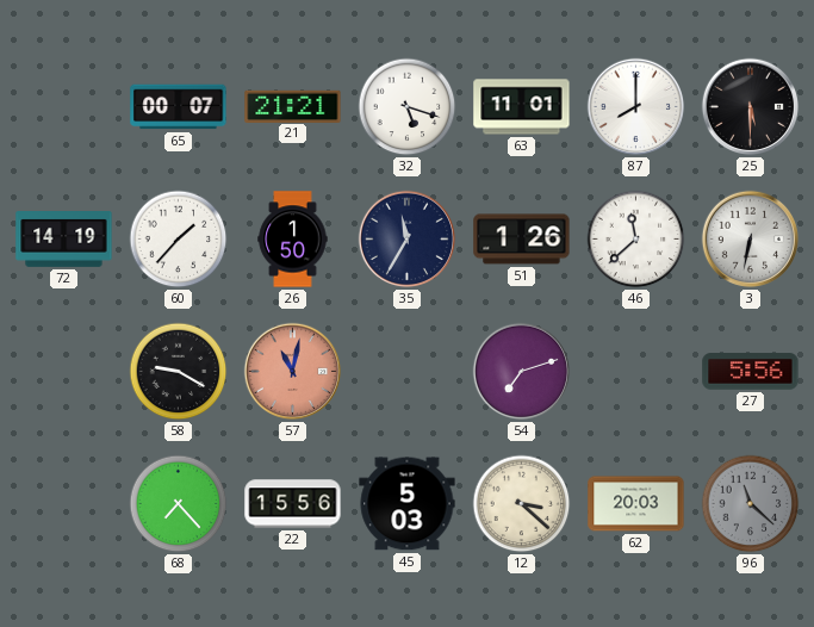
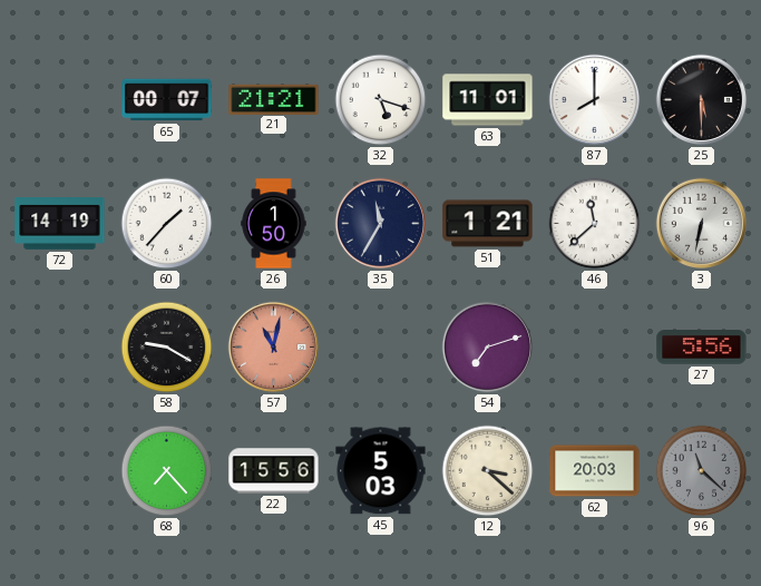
51: 1:26 -> 1:21 (488, 224)
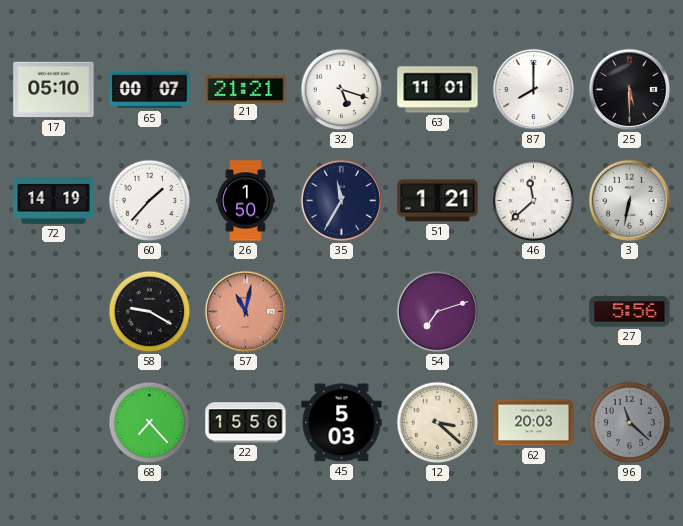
17: none -> 05:10 (54, 90)
